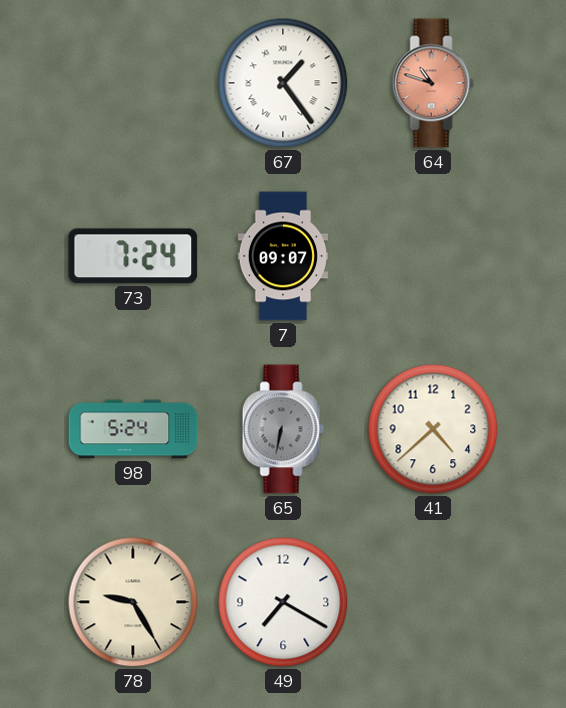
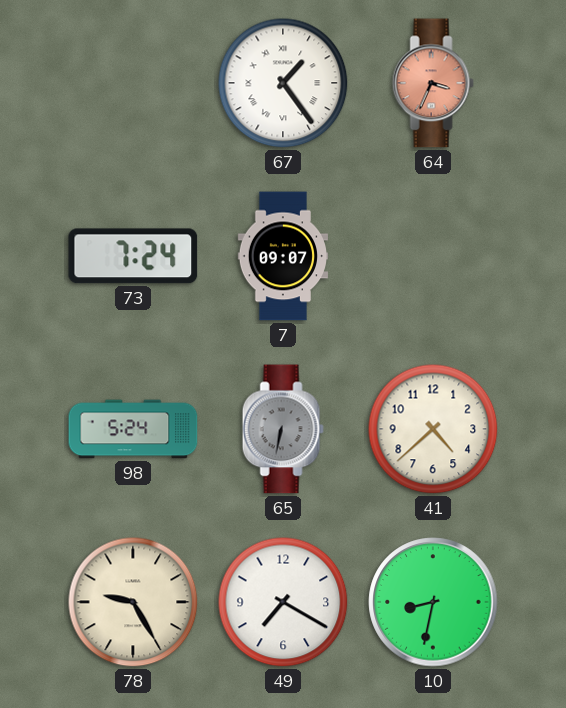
64: 10:48 -> 3:34 (433, 83)
10: none -> 8:32 (433, 602)
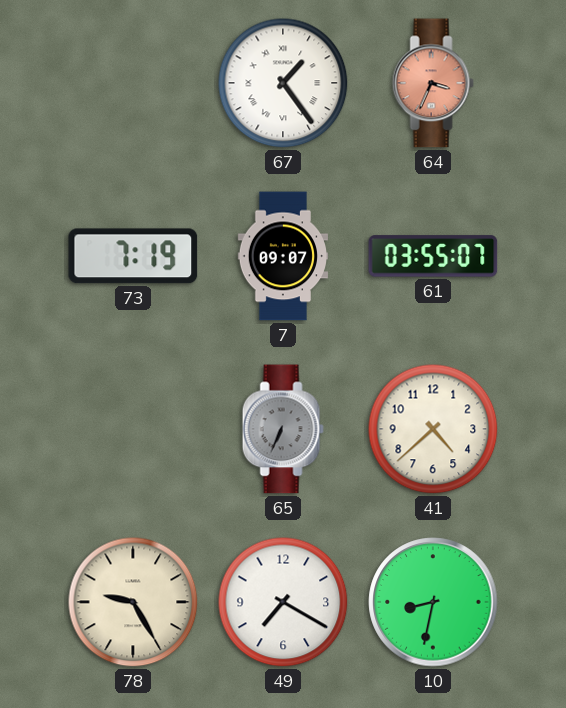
73: 7:24 -> 7:19 (133, 256)
61: none -> 03:55 (433, 256)
98: 5:24 -> none (133, 429)
65: 6:32 -> 6:34 (283, 429)
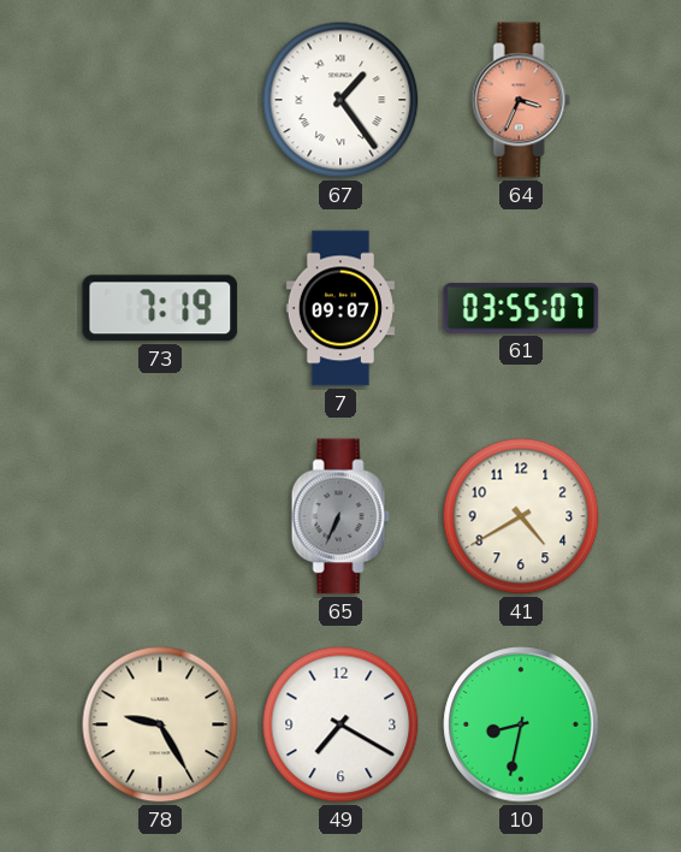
41: 4:38 -> 4:40 (521, 516)
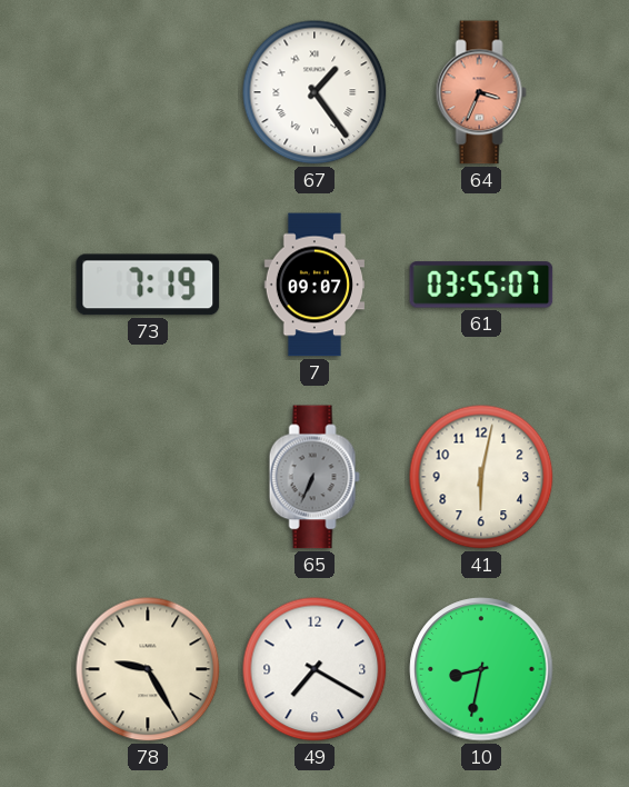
41: 4:40 -> 6:02 (481, 477)
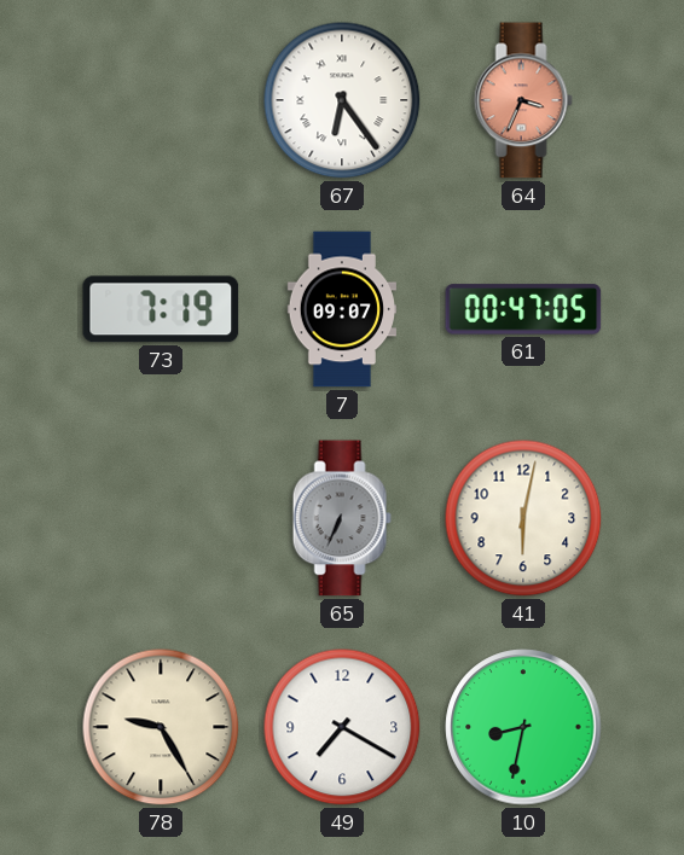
67: 1:24 -> 6:24 (342, 100)
61: 03:55 -> 00:47 (523, 309)
